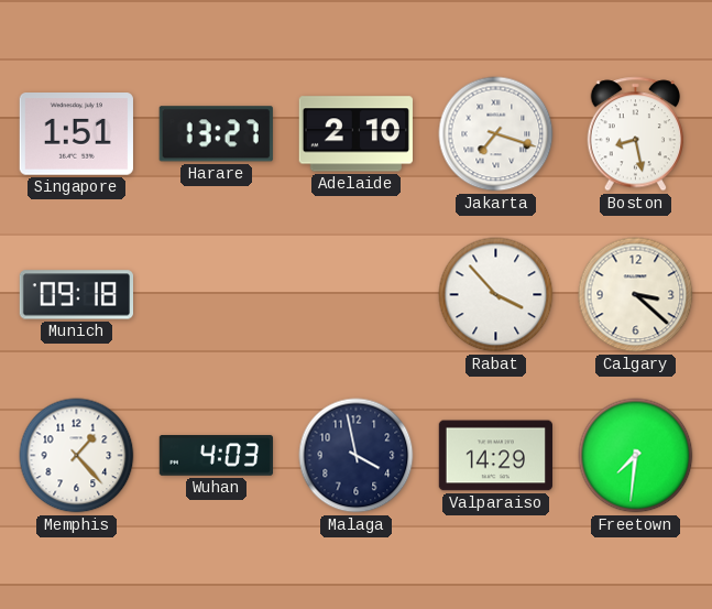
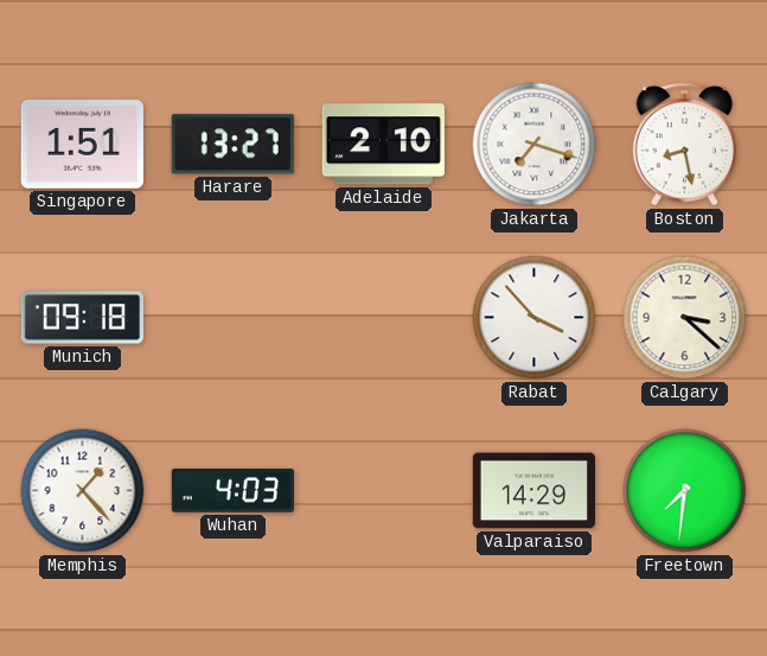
Malaga: 3:58 -> none (357, 456)
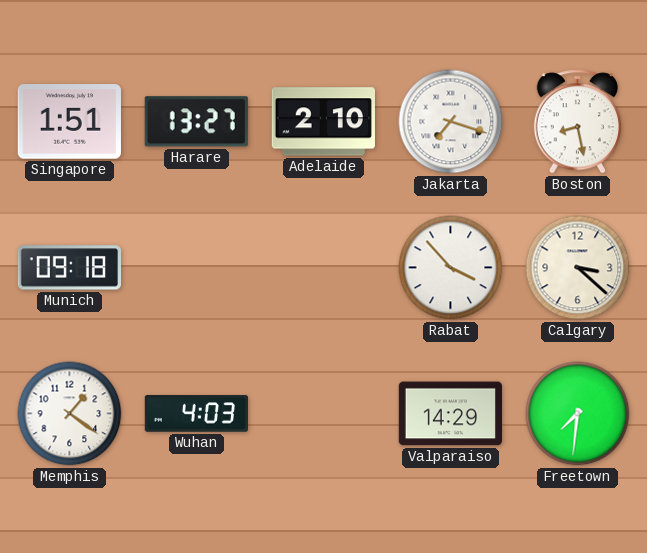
Memphis: 1:23 -> 1:21 (70, 414)
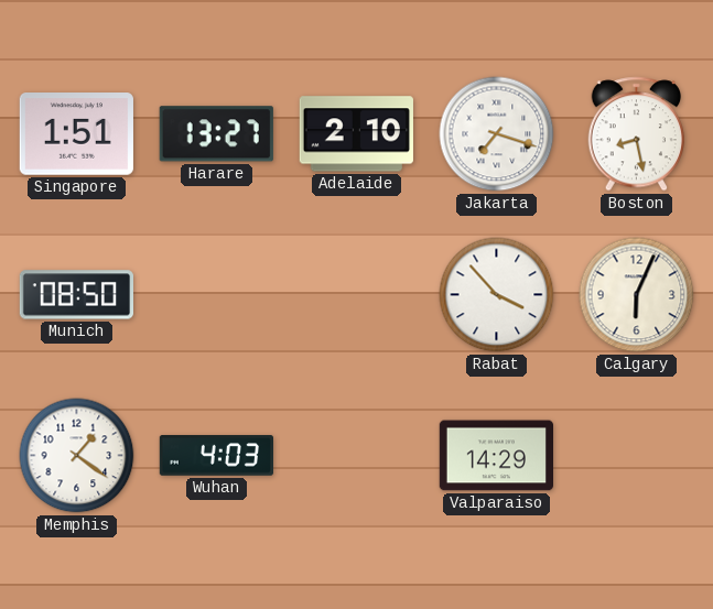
Munich: 09:18 -> 08:50 (76, 295)
Calgary: 3:22 -> 6:04 (637, 295)
Freetown: 7:31 -> none (578, 414)
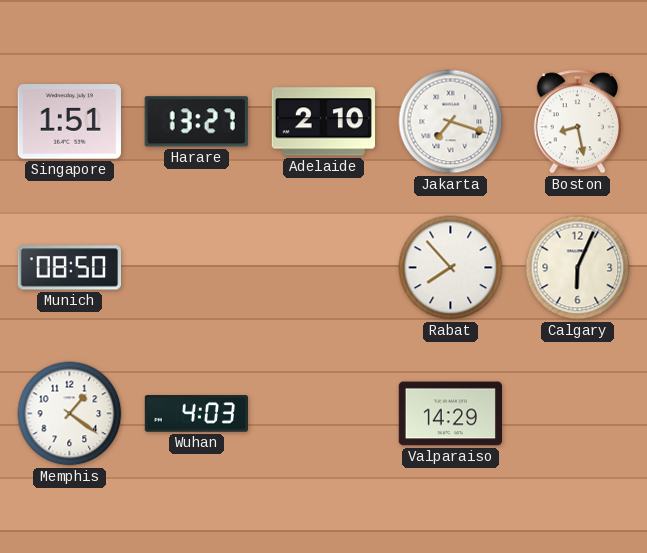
Rabat: 3:53 -> 7:53 (451, 268)
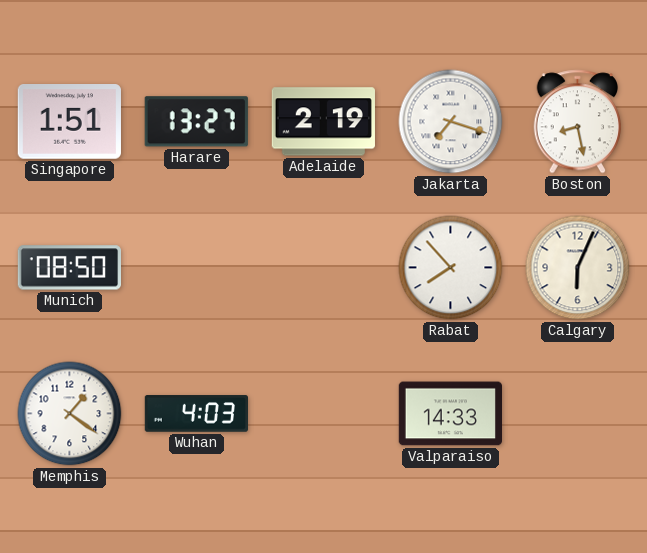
Adelaide: 2:10 -> 2:19 (323, 122)
Valparaiso: 14:29 -> 14:33 (450, 414)
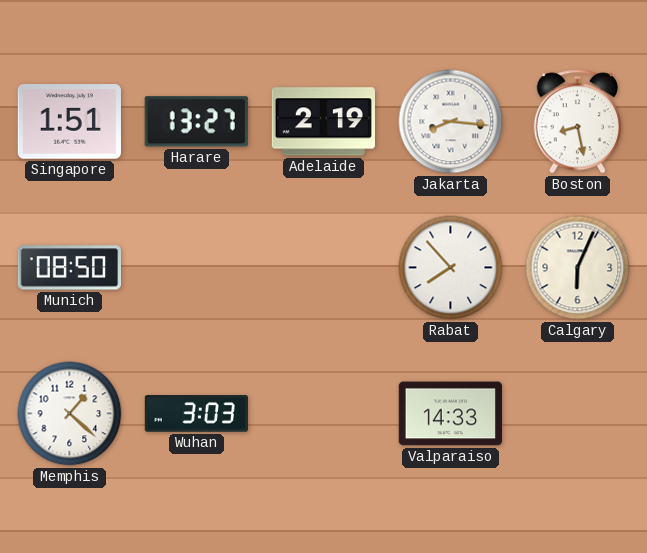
Jakarta: 7:18 -> 8:16 (451, 122)
Memphis: 1:21 -> 1:22 (70, 414)
Wuhan: 4:03 -> 3:03 (196, 414)
